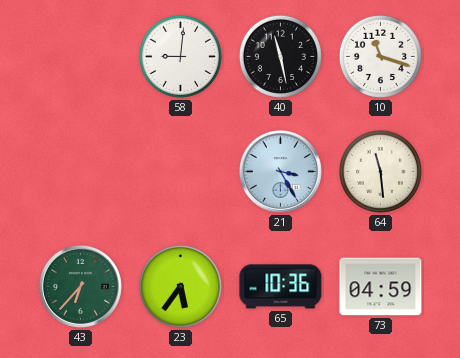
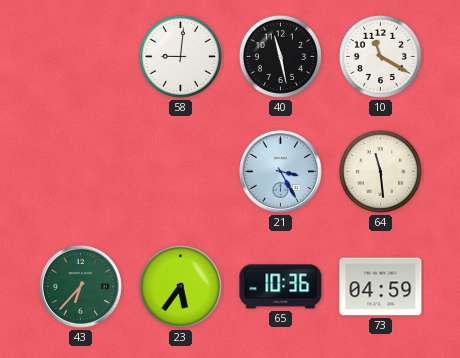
10: 11:18 -> 11:20 (380, 56)
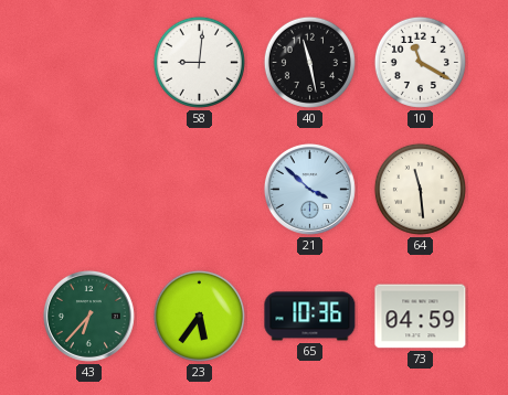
21: 3:25 -> 3:52 (309, 189)
